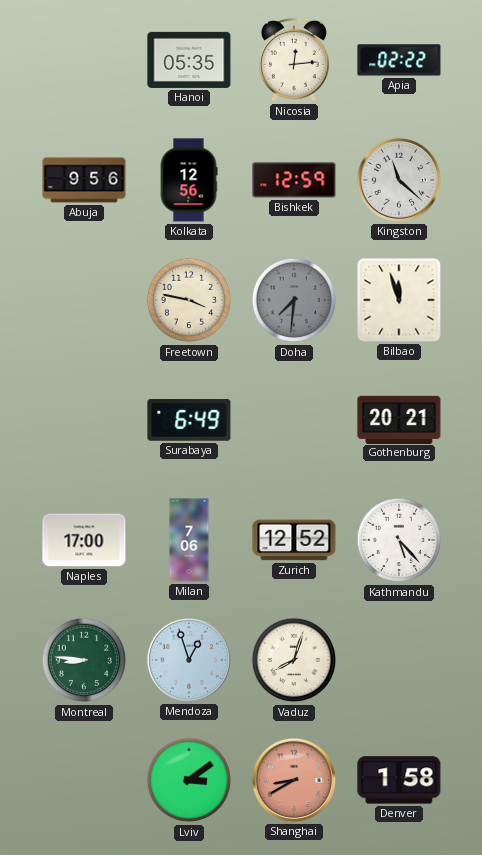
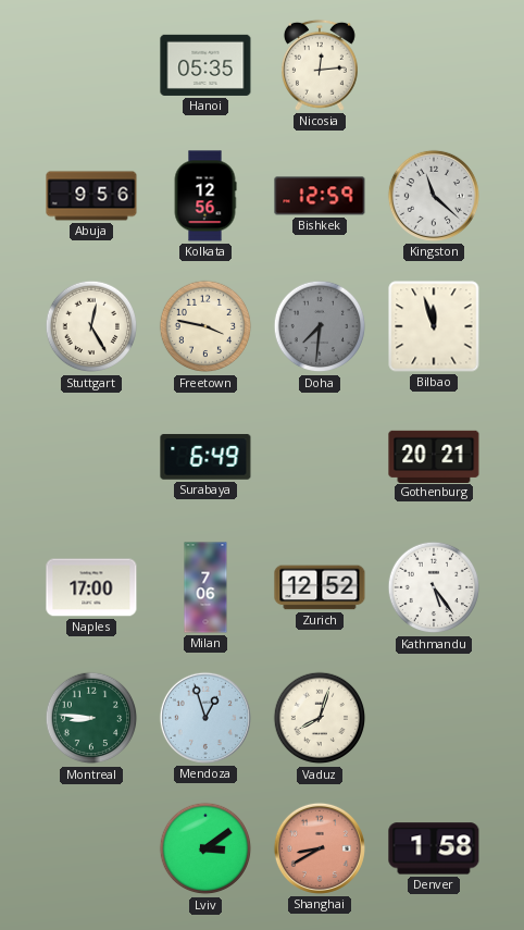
Apia: 02:22 -> none (399, 60)
Stuttgart: none -> 12:25 (91, 326)
Kathmandu: 5:23 -> 5:24 (434, 587)
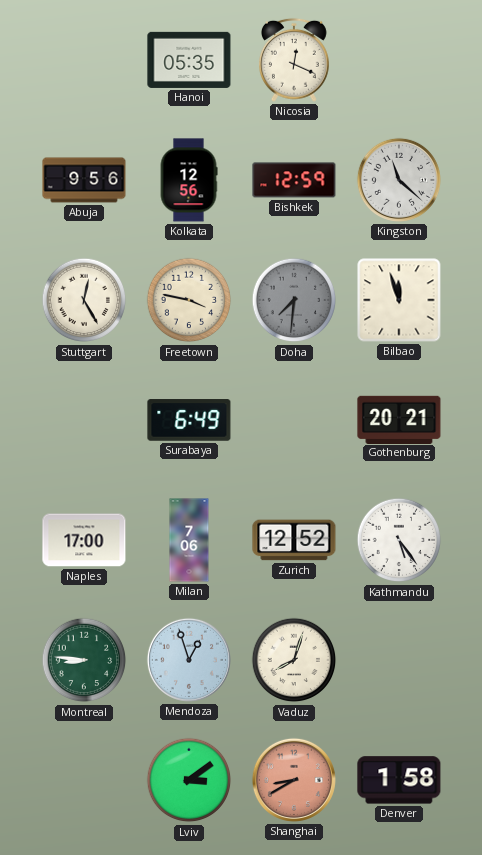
Nicosia: 12:14 -> 12:19 (294, 60)
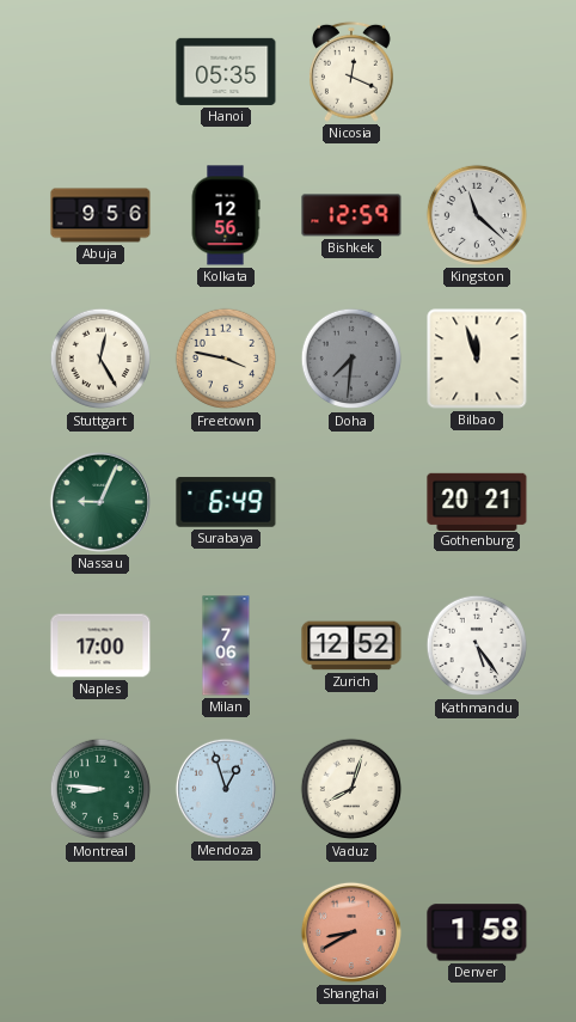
Nassau: none -> 9:04 (100, 502)
Lviv: 3:09 -> none (189, 780)
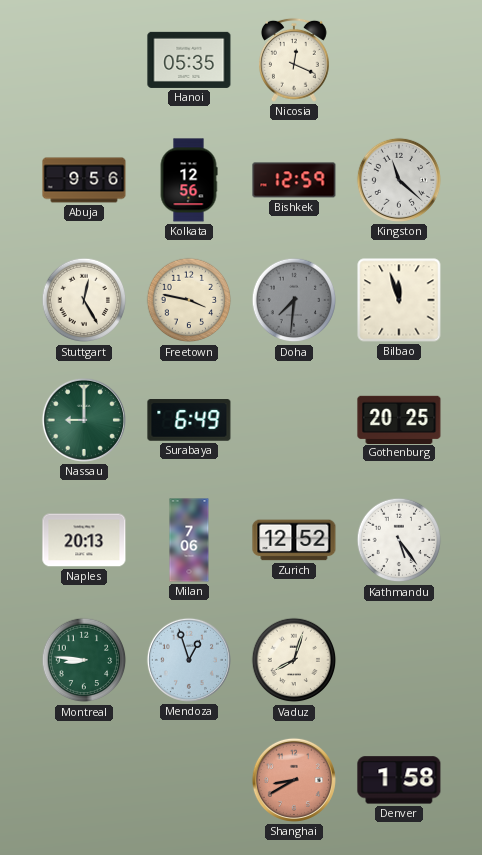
Nassau: 9:04 -> 9:00 (84, 420)
Gothenburg: 20:21 -> 20:25 (399, 419)
Naples: 17:00 -> 20:13 (84, 540)
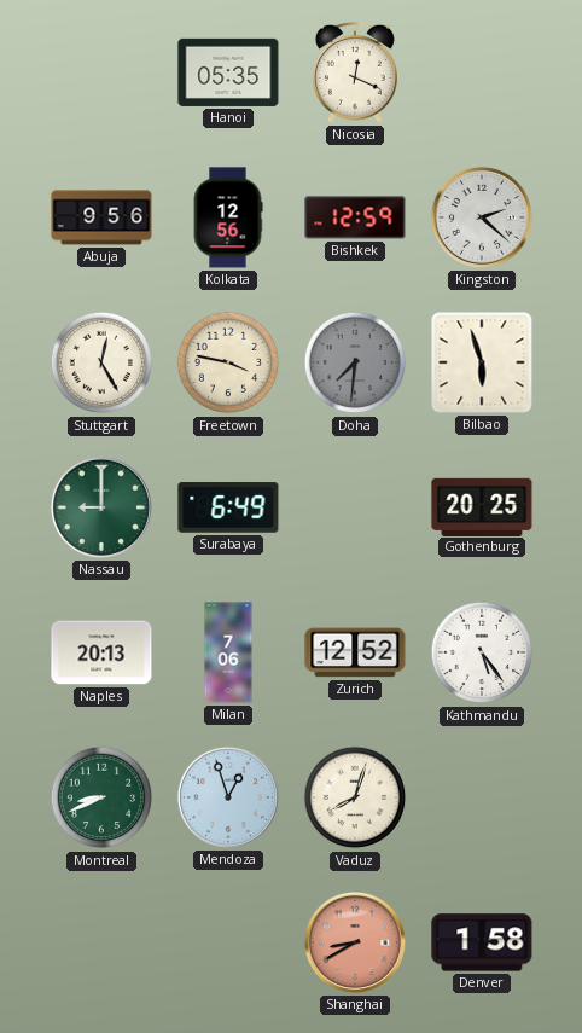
Kingston: 11:22 -> 2:22 (482, 217)
Bilbao: 11:57 -> 5:57 (482, 362)
Montreal: 8:46 -> 8:41 (101, 797)
